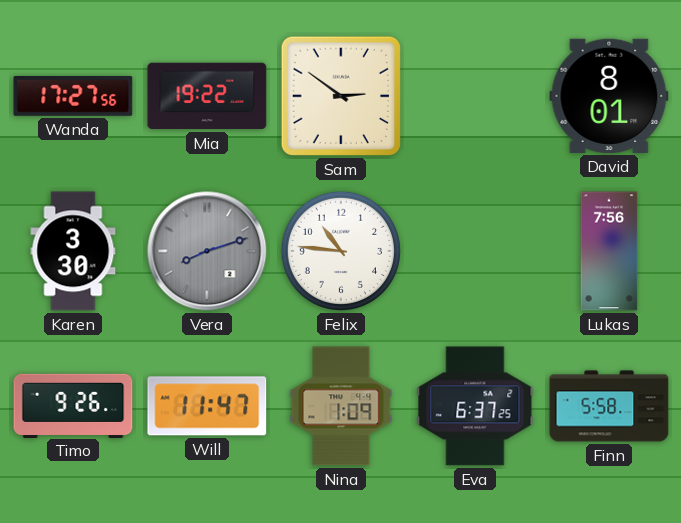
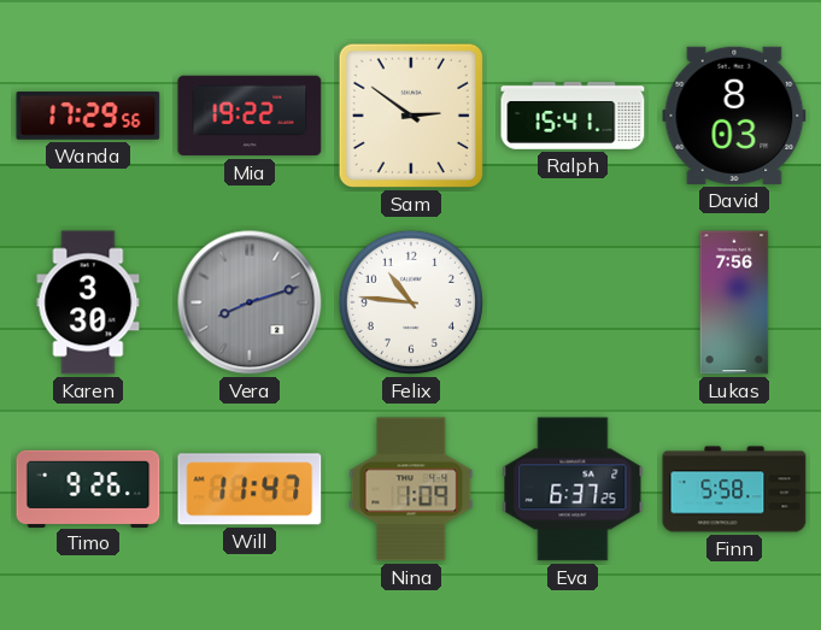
Wanda: 17:27 -> 17:29 (88, 116)
Ralph: none -> 15:41 (573, 116)
David: 8:01 -> 8:03 (734, 116)
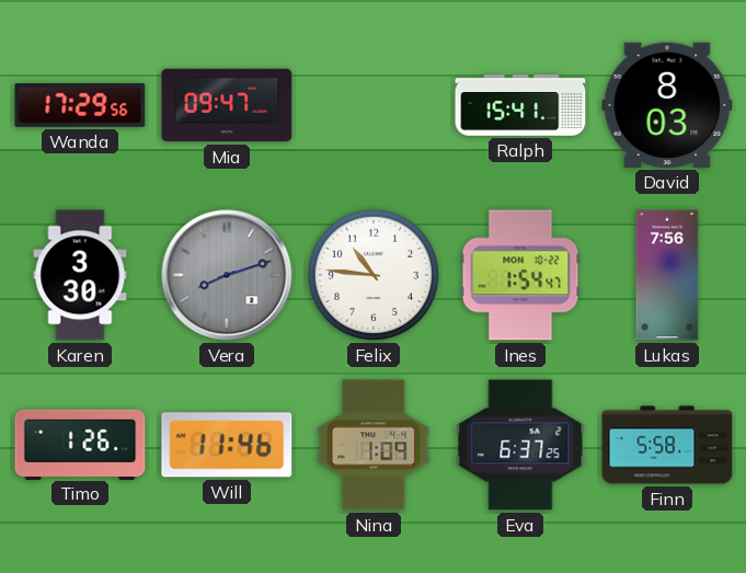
Mia: 19:22 -> 09:47 (227, 105)
Sam: 2:51 -> none (411, 116)
Ines: none -> 1:54 (520, 275)
Timo: 9:26 -> 1:26 (80, 444)
Will: 11:47 -> 11:46 (227, 445)
